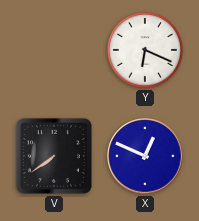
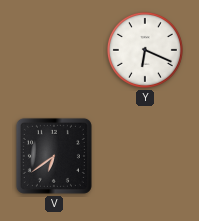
V: 7:39 -> 6:39 (54, 156)
X: 12:49 -> none (145, 156)
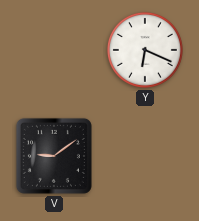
V: 6:39 -> 9:09 (54, 156)
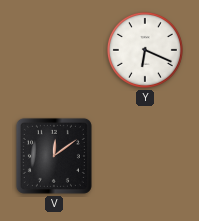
V: 9:09 -> 12:09 (54, 156)
